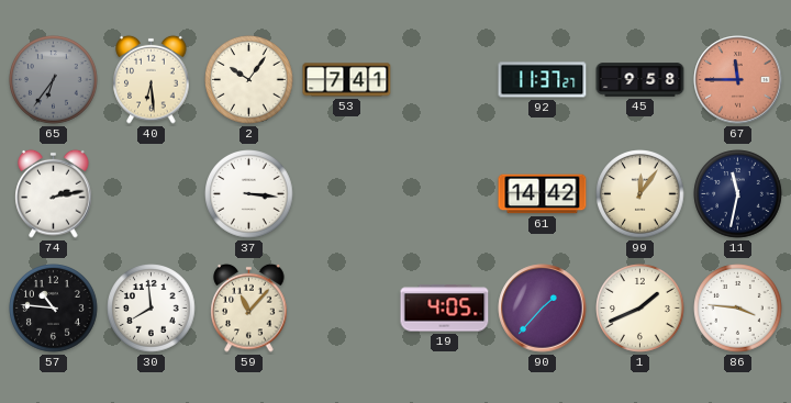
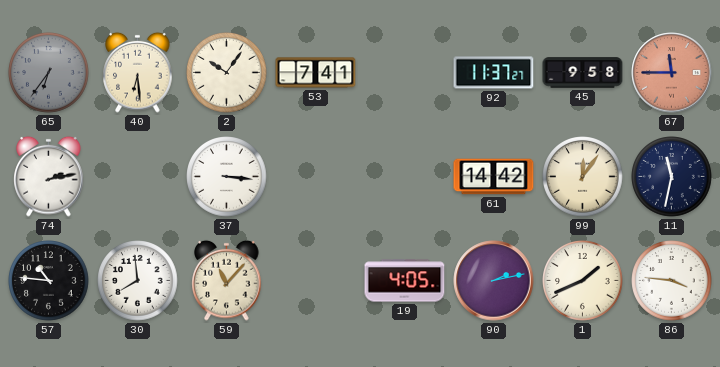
90: 1:37 -> 2:13 (494, 281)
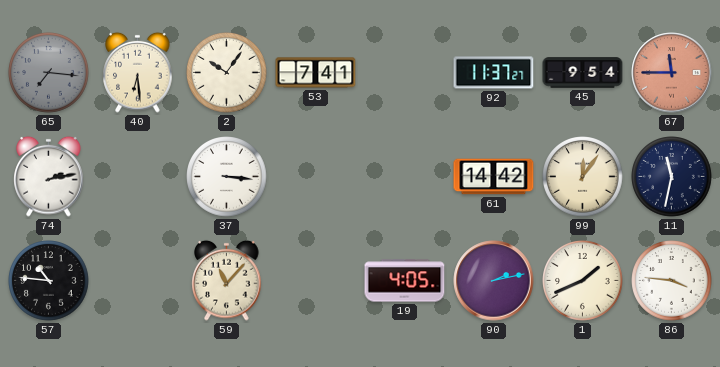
65: 6:36 -> 7:16 (49, 73)
45: 9:58 -> 9:54 (583, 73)
30: 7:59 -> none (138, 281)
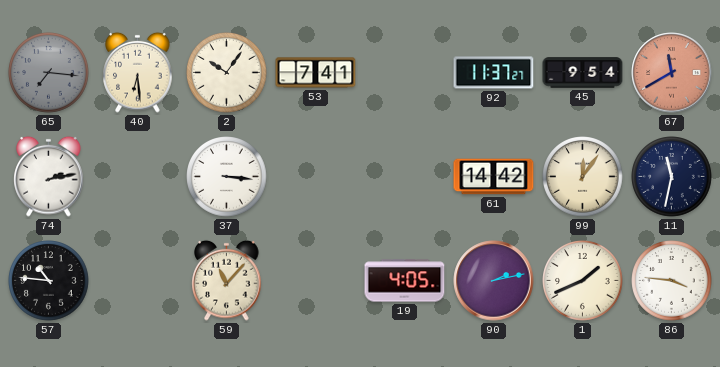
67: 11:45 -> 11:40 (672, 73)
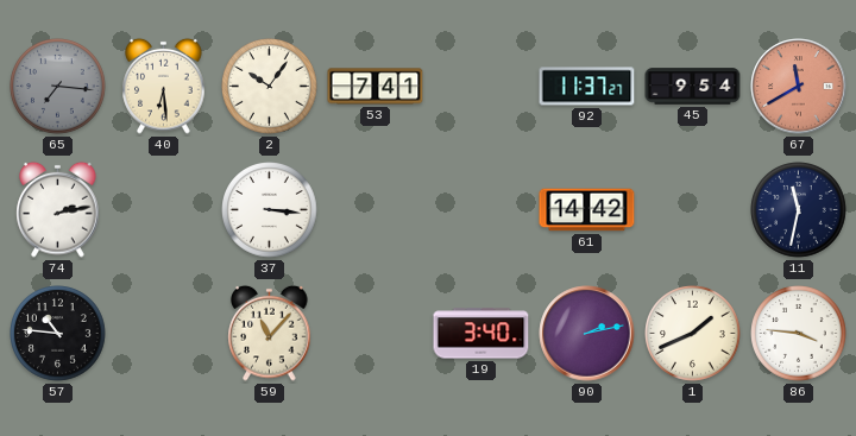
99: 12:06 -> none (583, 177)
19: 4:05 -> 3:40 (481, 334)
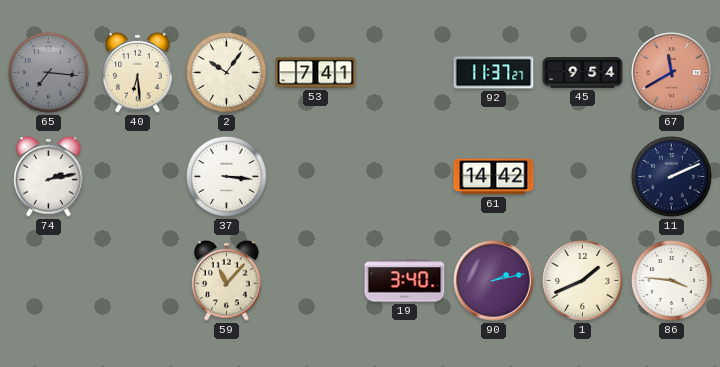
11: 11:32 -> 2:11 (672, 177)
57: 10:46 -> none (58, 334)
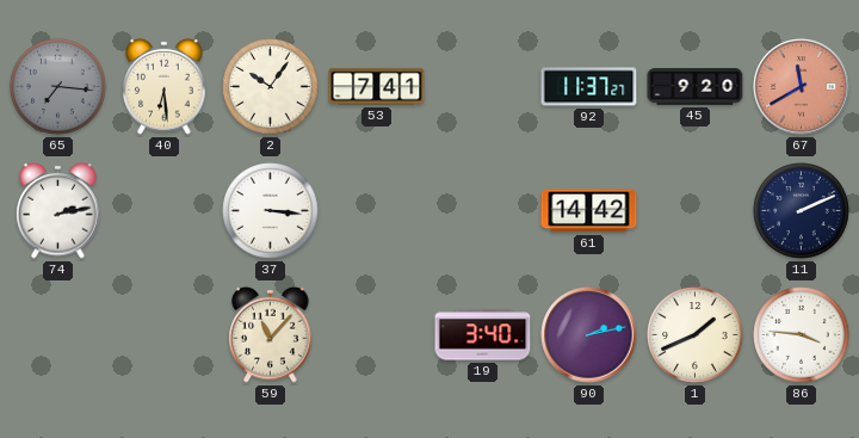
45: 9:54 -> 9:20 (696, 87)
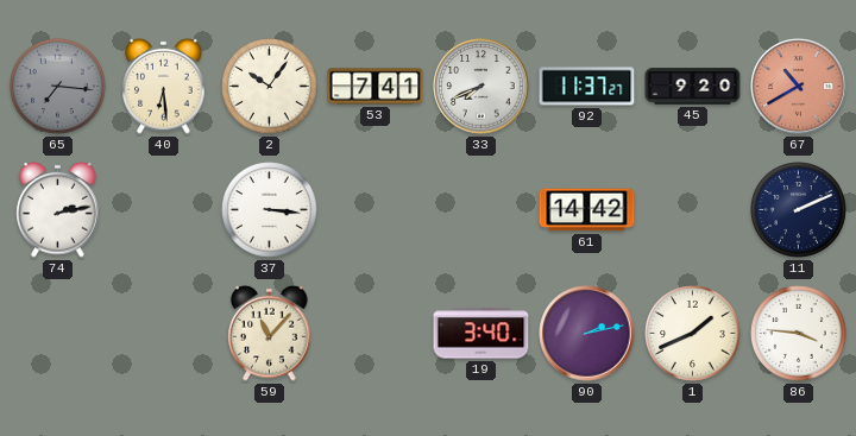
33: none -> 7:41 (481, 87)
67: 11:40 -> 10:40 (799, 87)
